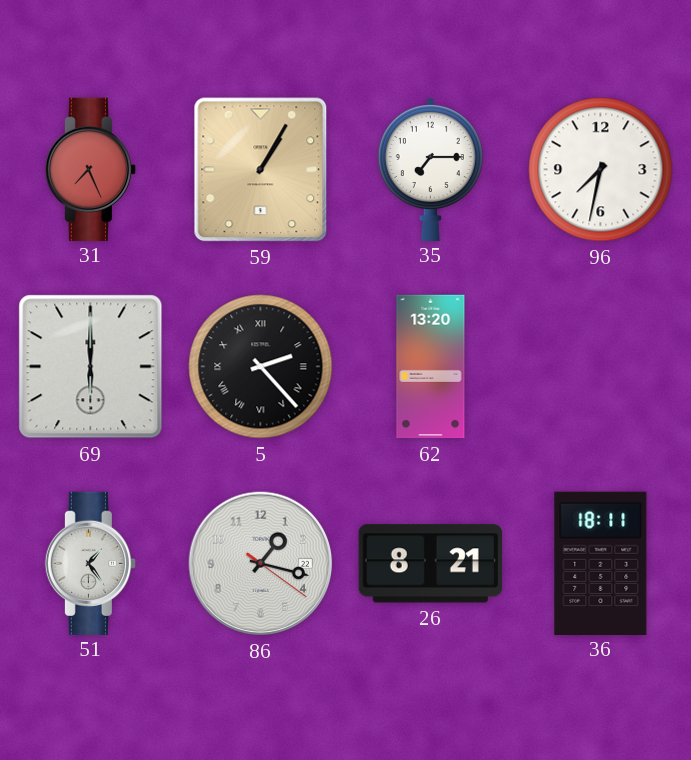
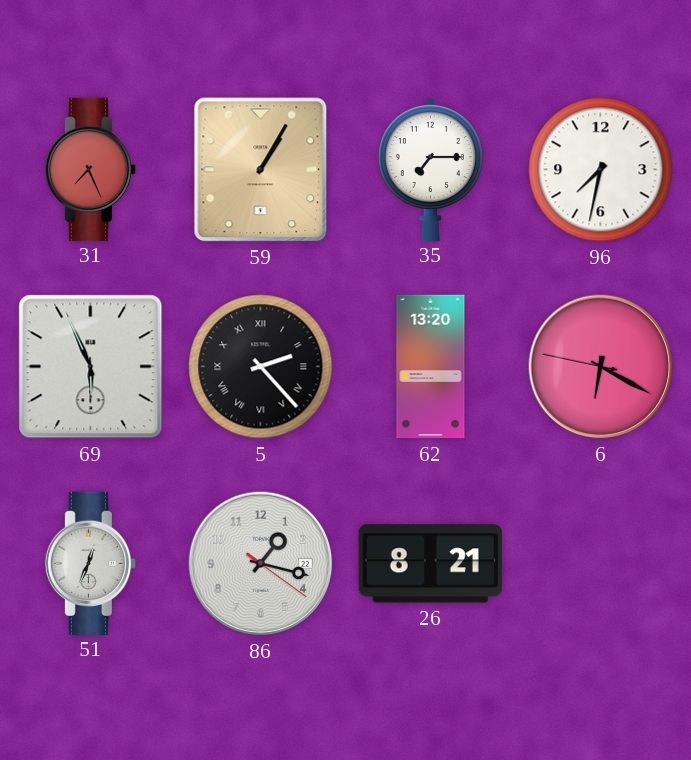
69: 6:00 -> 5:56 (91, 367)
6: none -> 6:19 (601, 367)
51: 1:24 -> 12:34 (90, 563)
36: 18:11 -> none (601, 563)
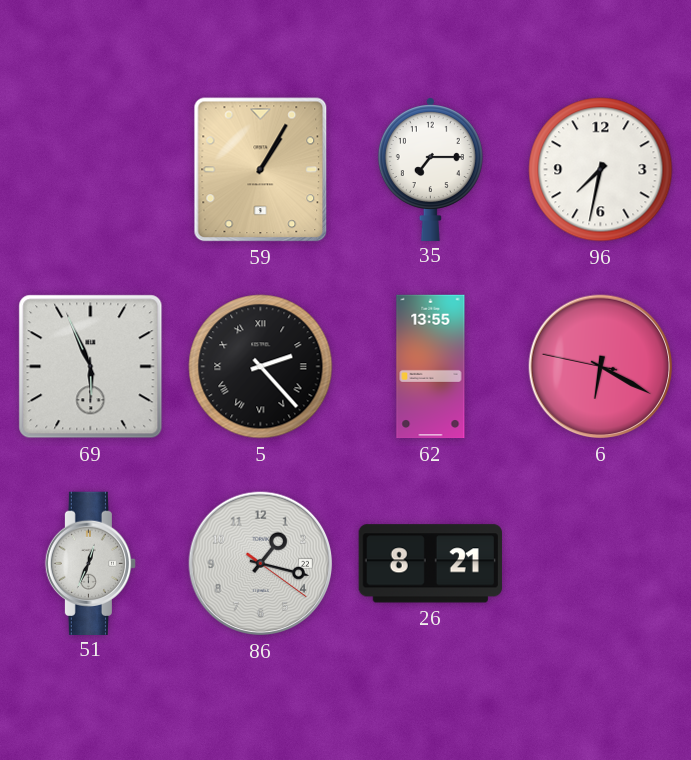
31: 7:26 -> none (90, 169)
62: 13:20 -> 13:55 (431, 367)
